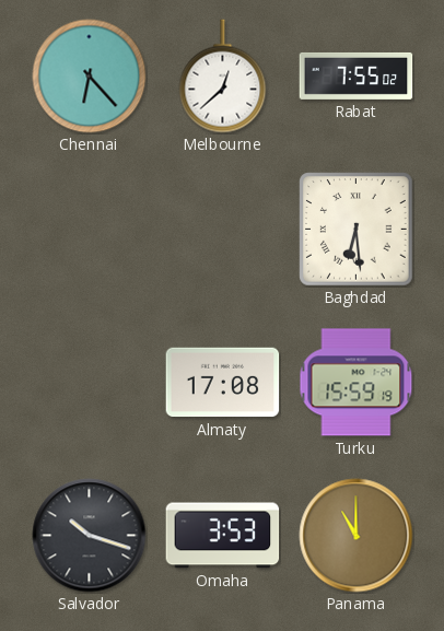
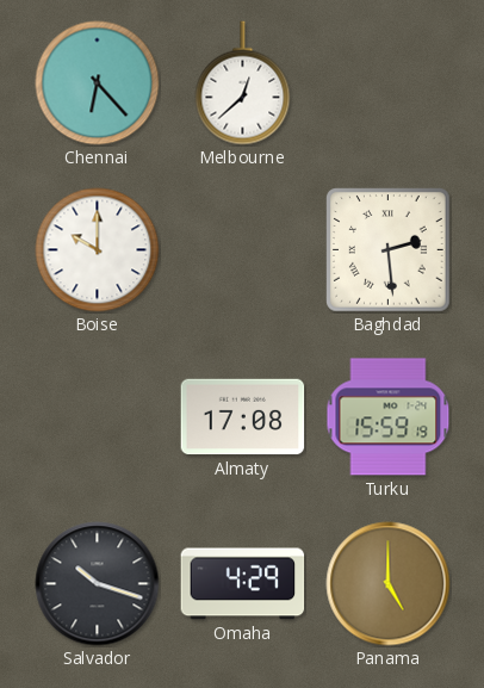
Rabat: 7:55 -> none (357, 75)
Boise: none -> 10:00 (98, 250)
Baghdad: 6:29 -> 2:29 (389, 250)
Omaha: 3:53 -> 4:29 (243, 584)
Panama: 11:00 -> 5:00 (389, 584)
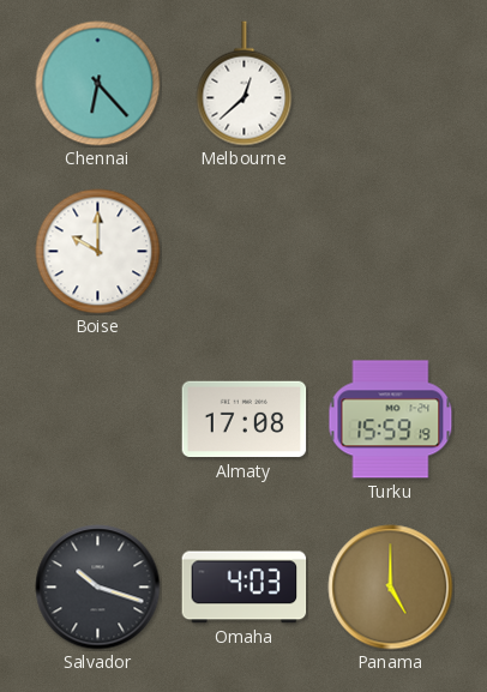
Baghdad: 2:29 -> none (389, 250)
Omaha: 4:29 -> 4:03 (245, 588)
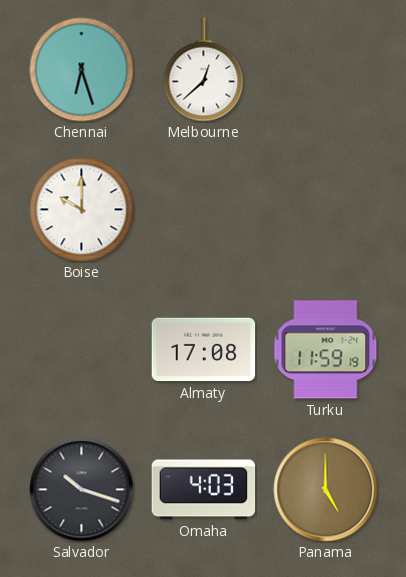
Chennai: 6:23 -> 6:27 (82, 70)
Turku: 15:59 -> 11:59 (326, 350)
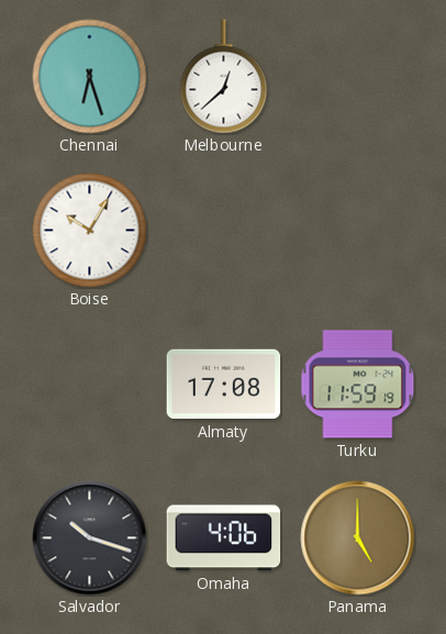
Boise: 10:00 -> 10:05 (90, 231)
Omaha: 4:03 -> 4:06 (224, 538)
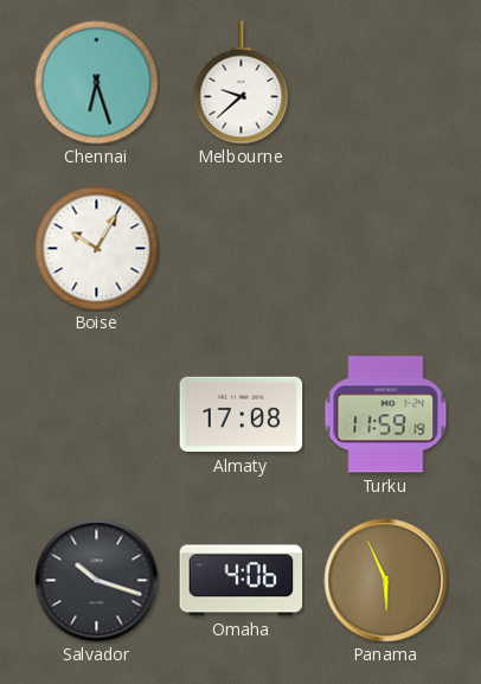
Melbourne: 12:38 -> 9:38 (242, 83)
Panama: 5:00 -> 5:56 (386, 581)
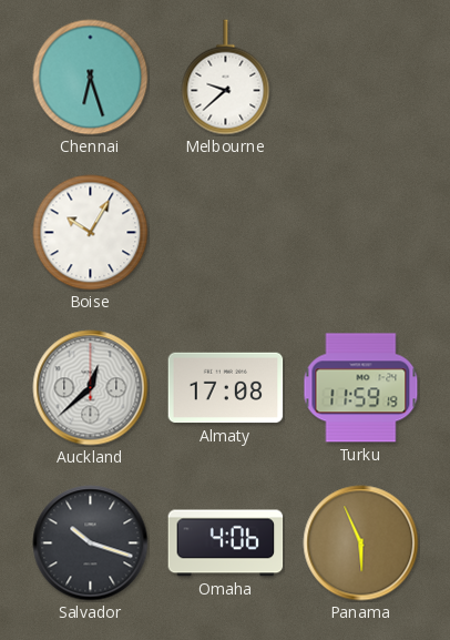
Auckland: none -> 12:38 (91, 388)
